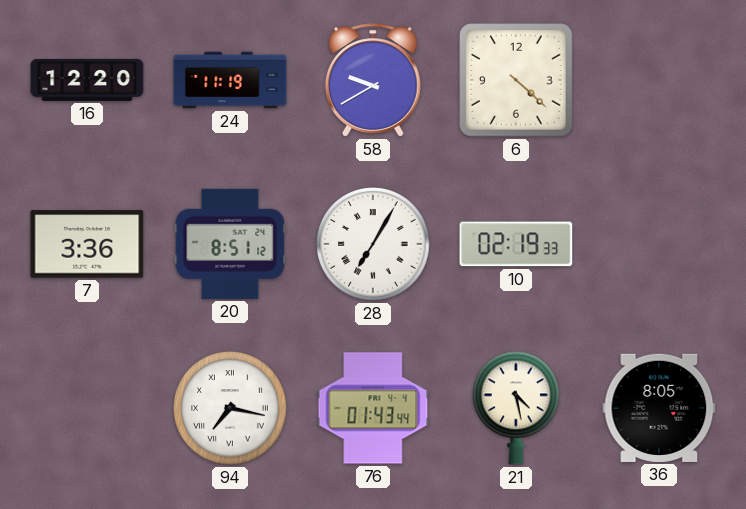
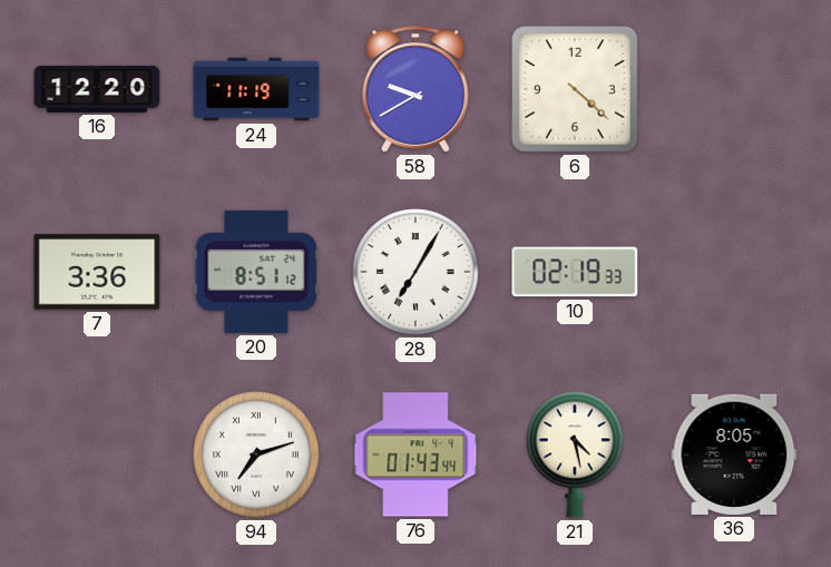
94: 7:17 -> 7:12 (257, 456)
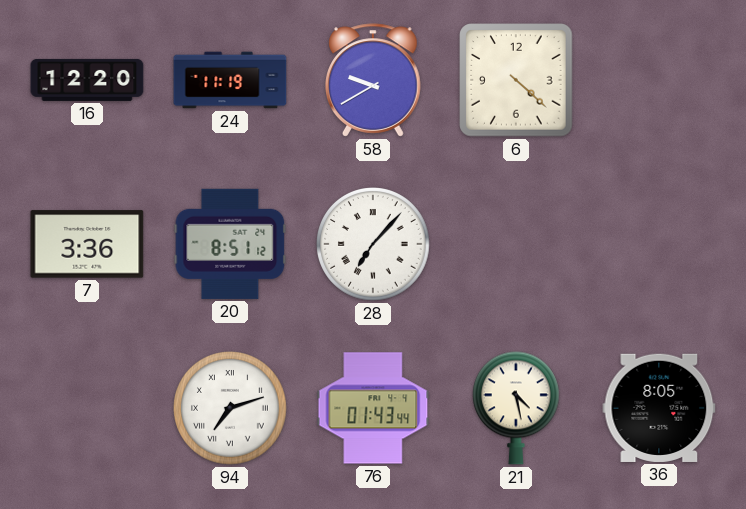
28: 7:05 -> 7:07 (374, 245)
10: 02:19 -> none (575, 272)
